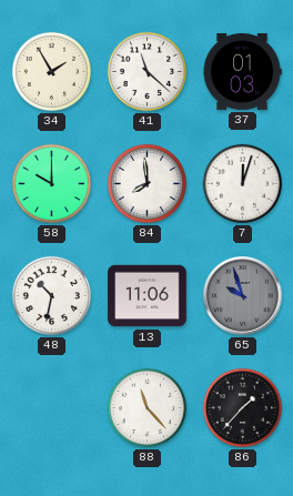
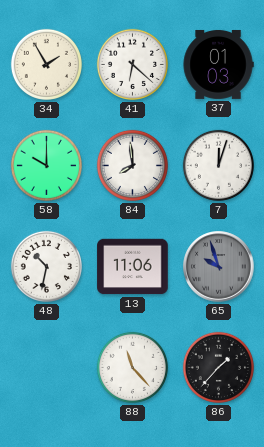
41: 11:22 -> 6:22 (132, 64)
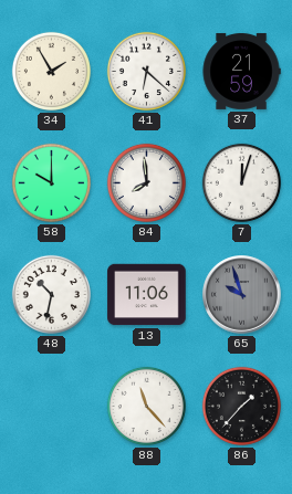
37: 01:03 -> 21:59 (241, 71)
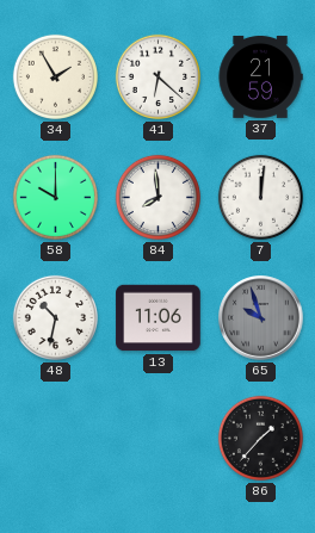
7: 12:03 -> 12:01 (260, 197)
88: 11:23 -> none (146, 406)
